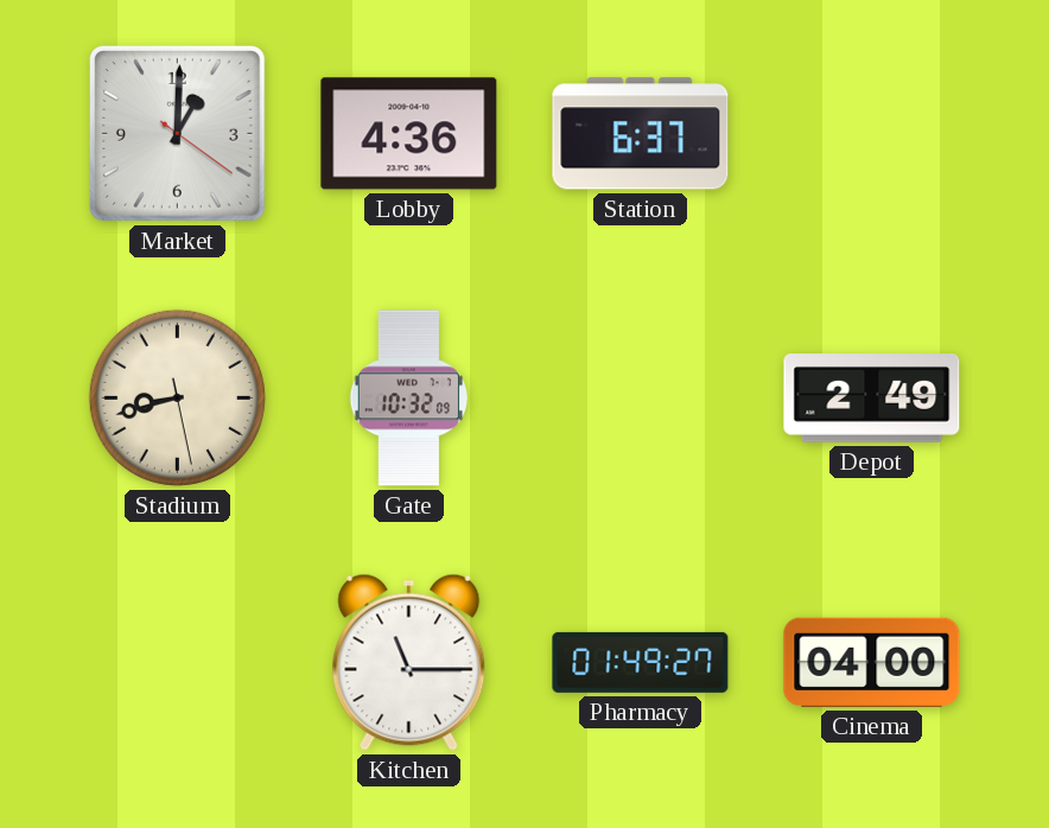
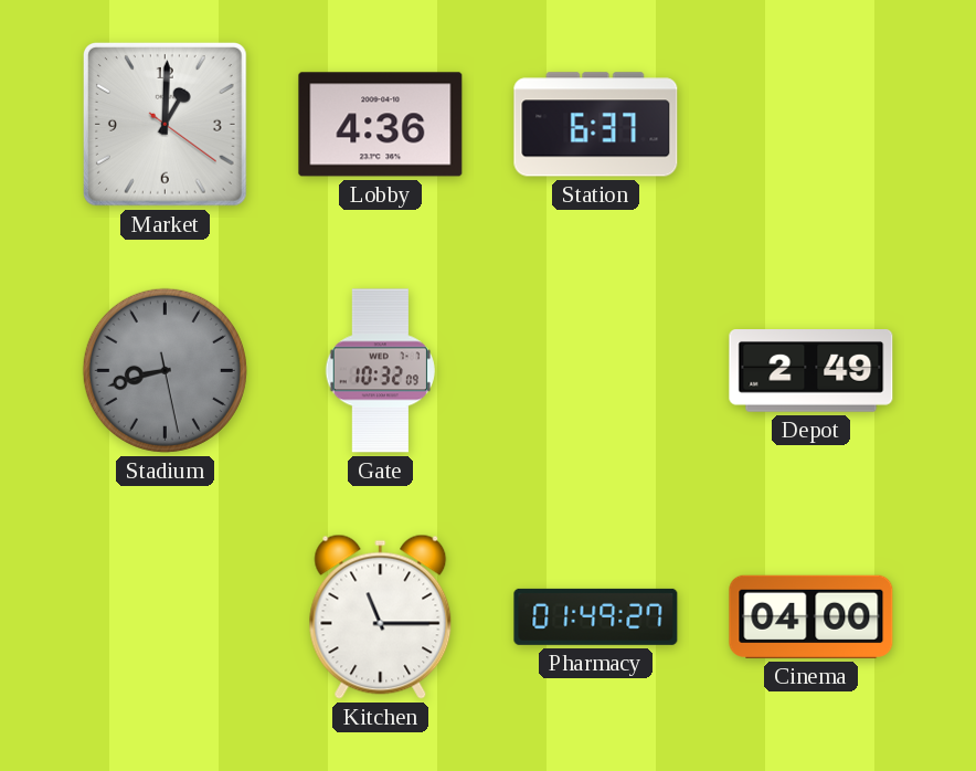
Stadium dial: cream -> grey (165, 370)
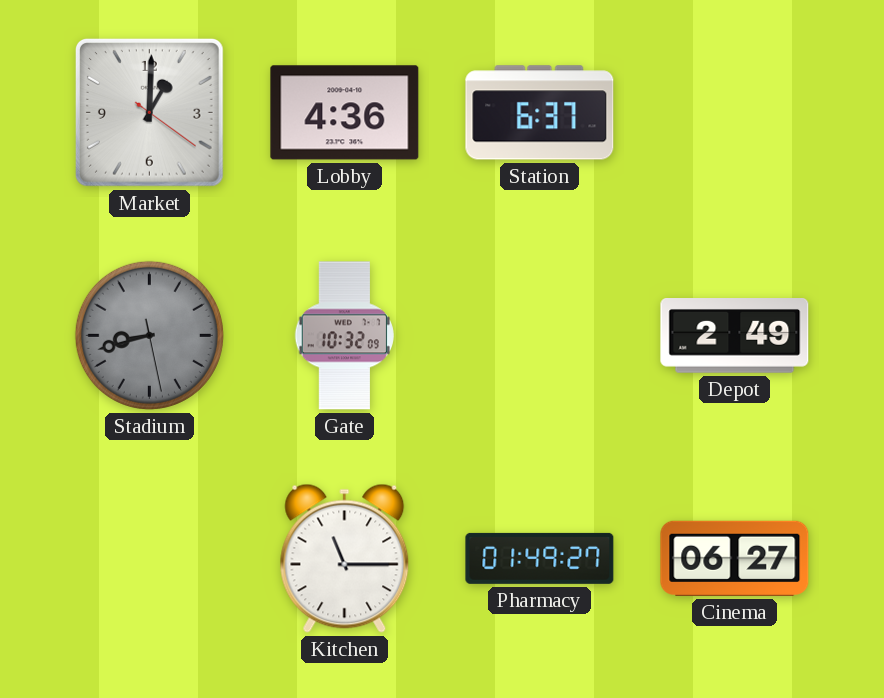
Cinema: 04:00 -> 06:27 (735, 558)
